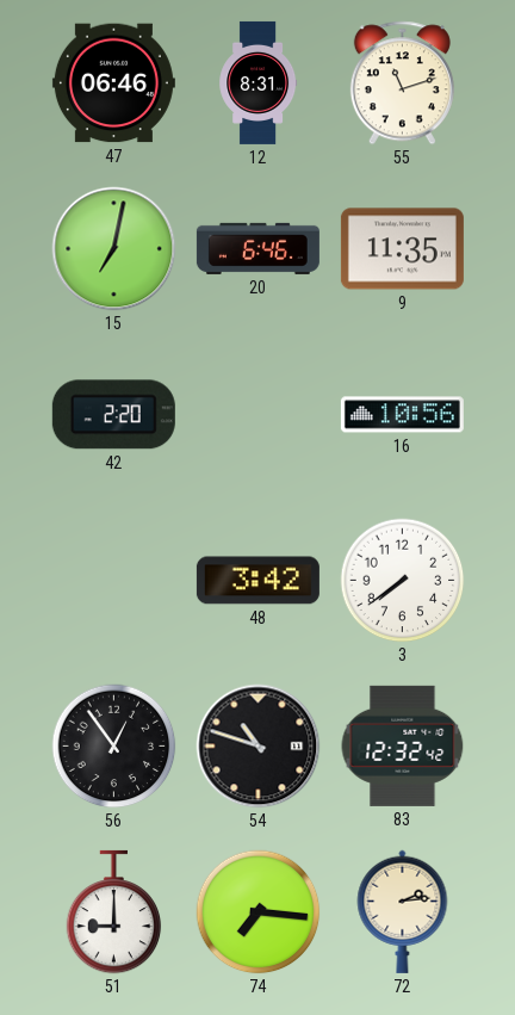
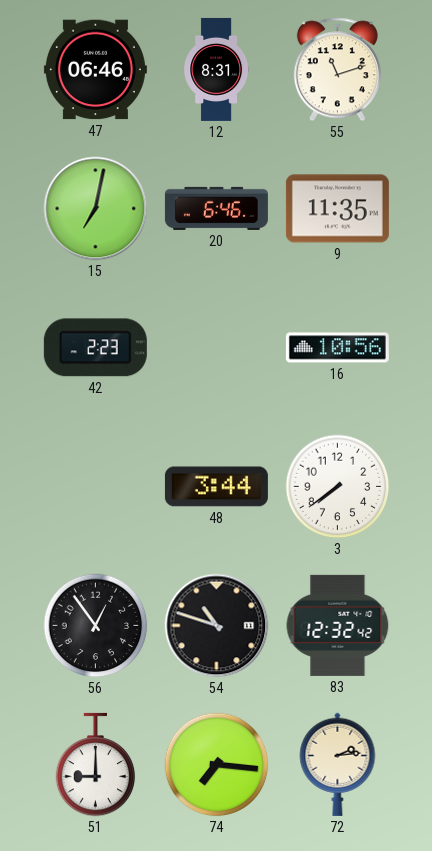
42: 2:20 -> 2:23 (95, 348)
48: 3:42 -> 3:44 (216, 487)
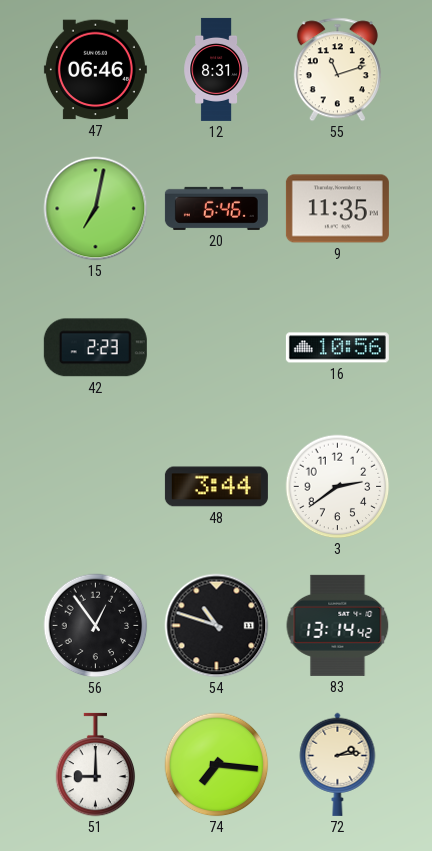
3: 7:39 -> 2:39 (338, 487)
83: 12:32 -> 13:14 (338, 625)
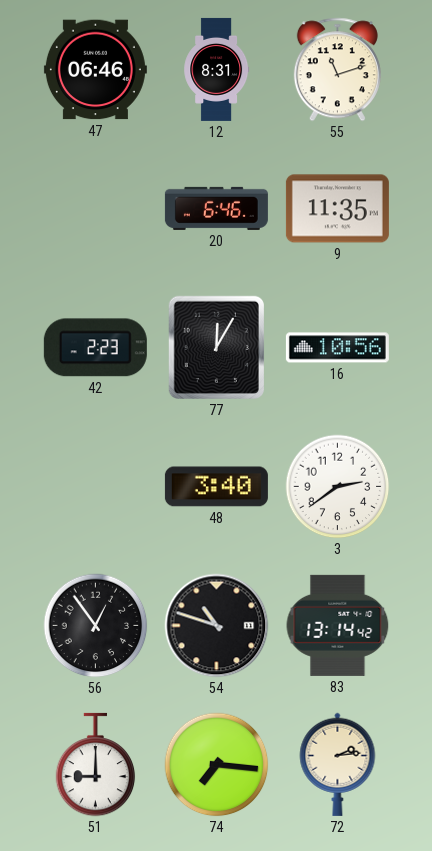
15: 7:02 -> none (96, 209)
77: none -> 12:05 (216, 347)
48: 3:44 -> 3:40 (216, 487)
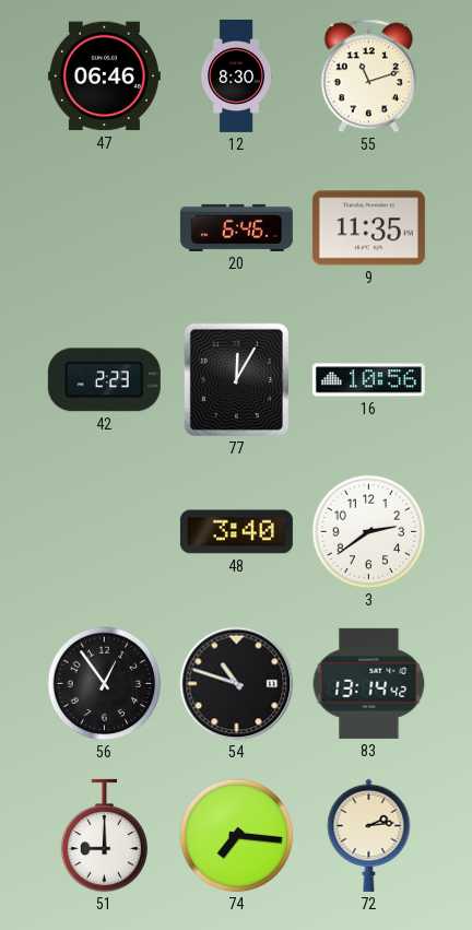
12: 8:31 -> 8:30 (237, 75)
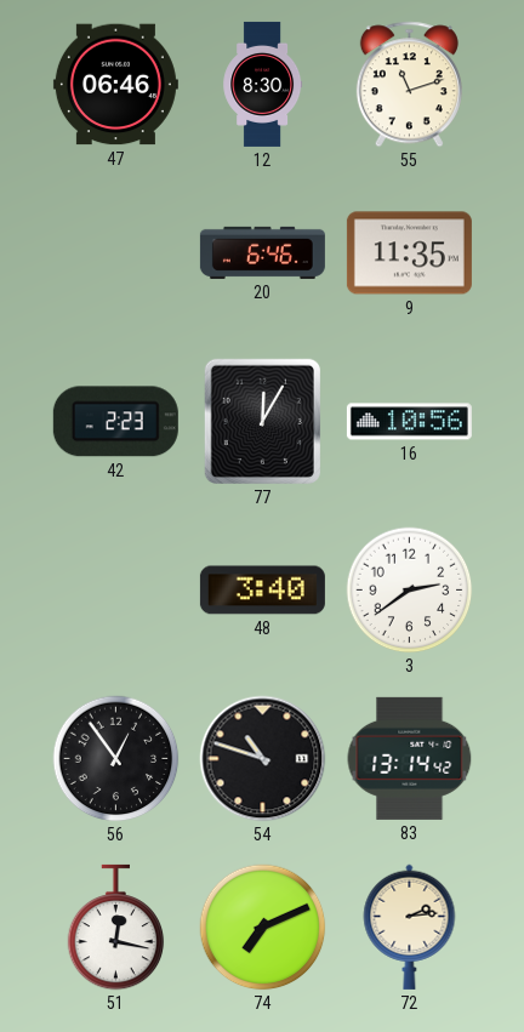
51: 9:00 -> 12:17 (116, 928)
74: 7:16 -> 7:11 (263, 928)
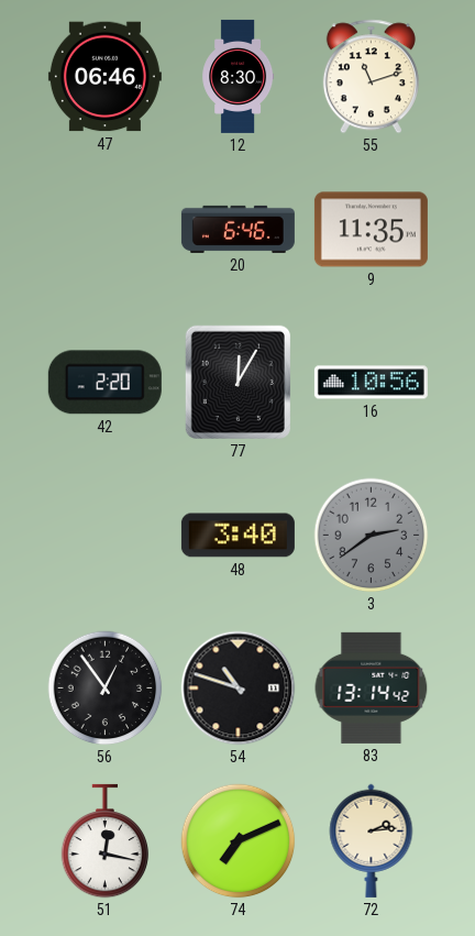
42: 2:23 -> 2:20 (104, 383)
3 dial: white -> grey (372, 536)
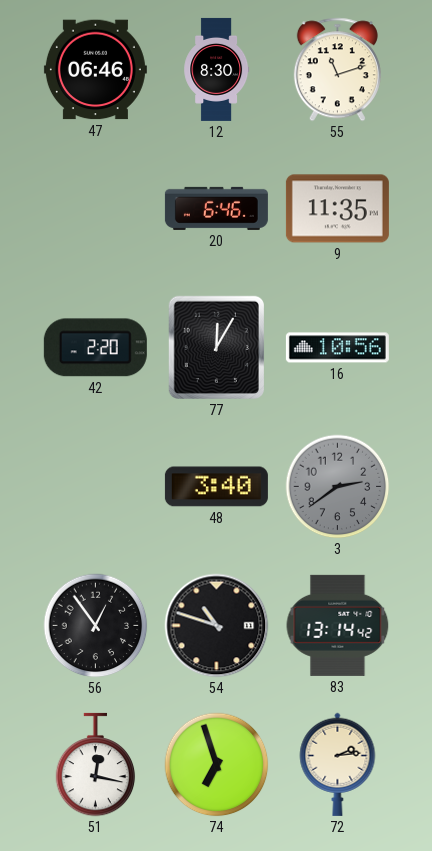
74: 7:11 -> 6:57 (217, 765)
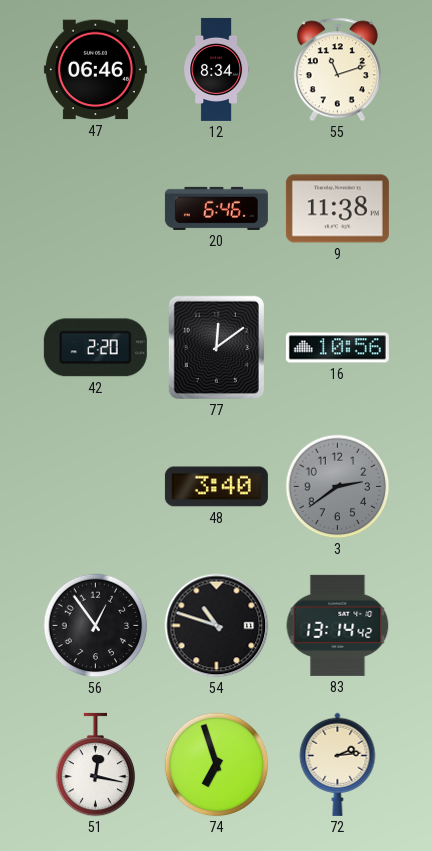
12: 8:30 -> 8:34 (217, 69)
9: 11:35 -> 11:38 (337, 209)
77: 12:05 -> 12:09 (216, 347)
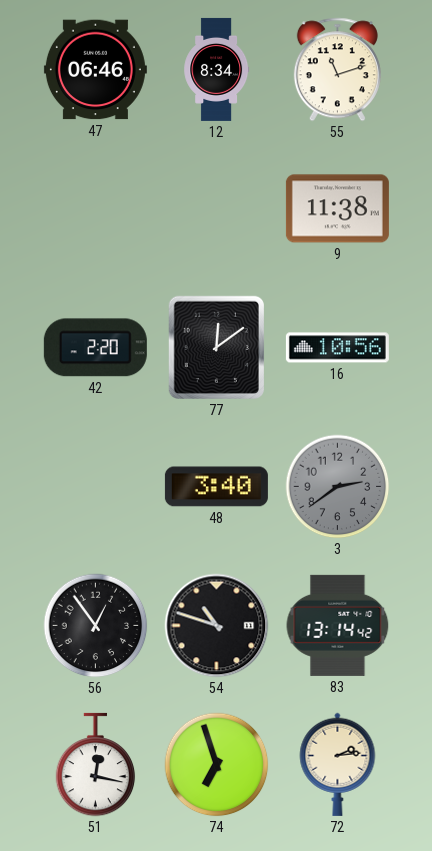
20: 6:46 -> none (216, 208)
